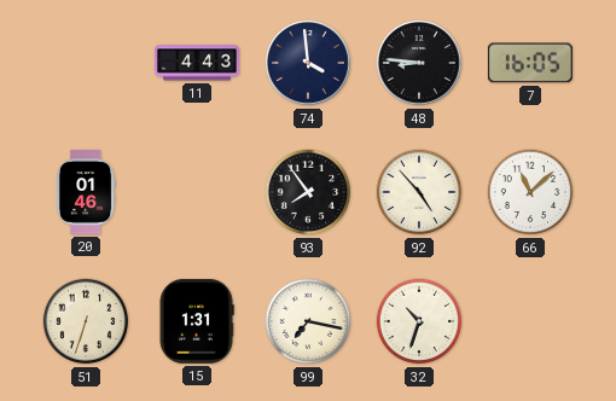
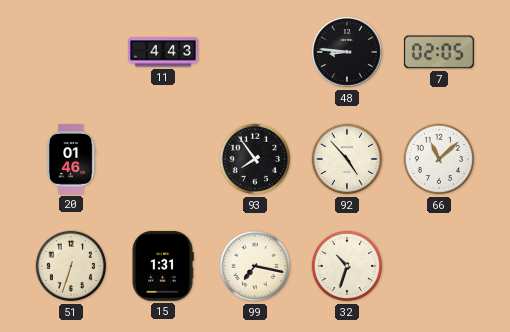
74: 3:59 -> none (308, 63)
7: 16:05 -> 02:05 (439, 52)
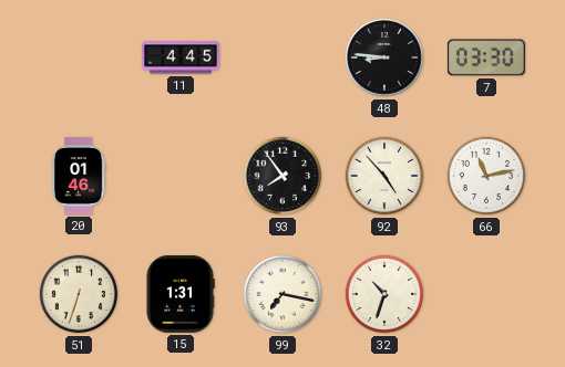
11: 4:43 -> 4:45 (182, 57)
7: 02:05 -> 03:30 (486, 57)
66: 11:08 -> 11:13 (486, 176)
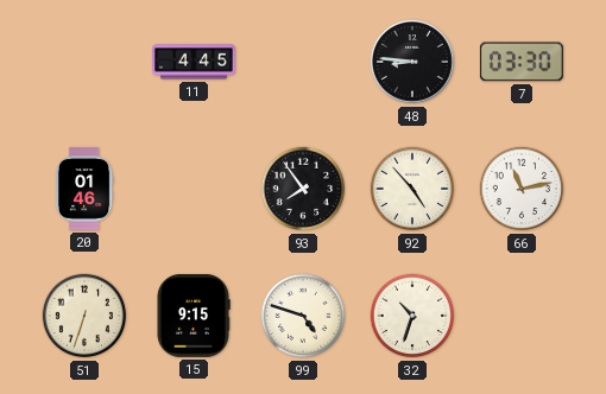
15: 1:31 -> 9:15 (194, 316)
99: 7:17 -> 4:48 (303, 316)
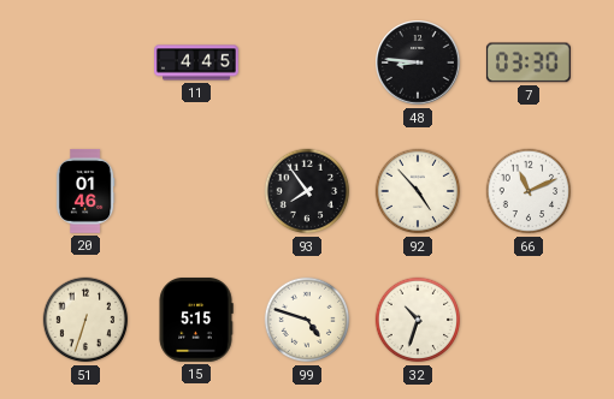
66: 11:13 -> 11:11 (529, 191)
15: 9:15 -> 5:15 (196, 320)
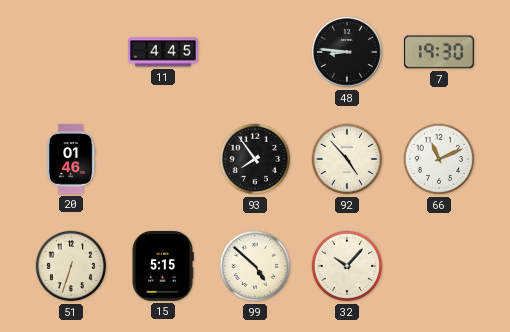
7: 03:30 -> 19:30 (439, 52)
99: 4:48 -> 4:52 (255, 266)
32: 10:33 -> 10:07 (347, 266)
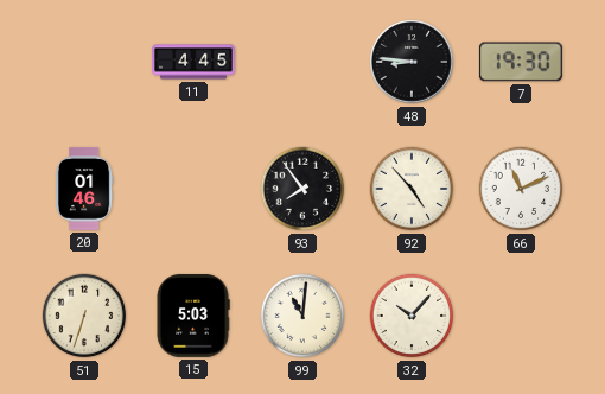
15: 5:15 -> 5:03 (193, 316)
99: 4:52 -> 11:01 (302, 316)
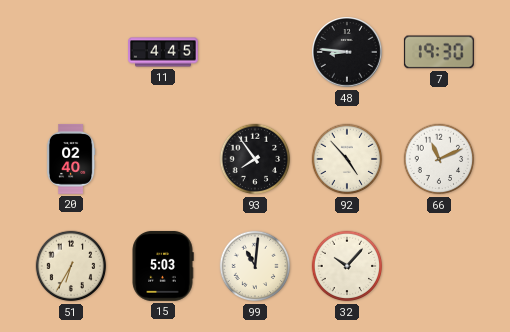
20: 01:46 -> 02:40 (71, 160)
51: 6:33 -> 6:35 (71, 266)
